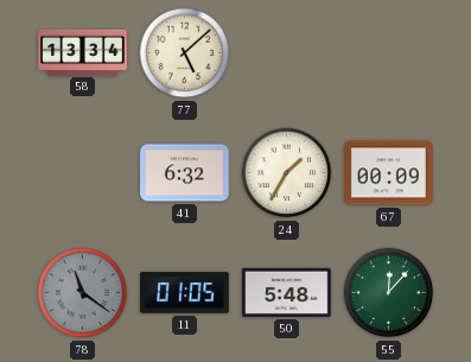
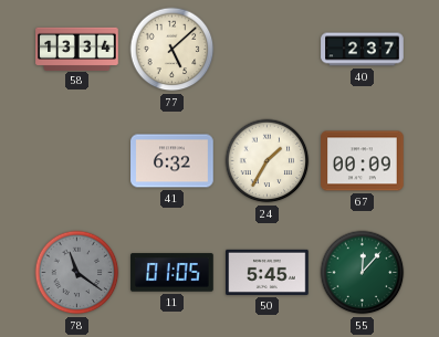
40: none -> 2:37 (363, 50)
50: 5:48 -> 5:45 (268, 272)
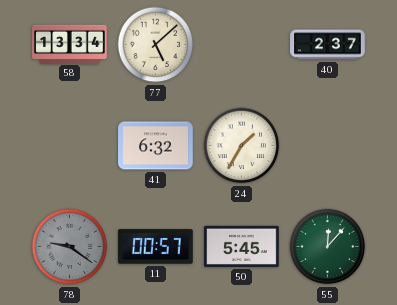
67: 00:09 -> none (363, 161)
78: 11:21 -> 9:21 (70, 247)
11: 01:05 -> 00:57 (156, 247)
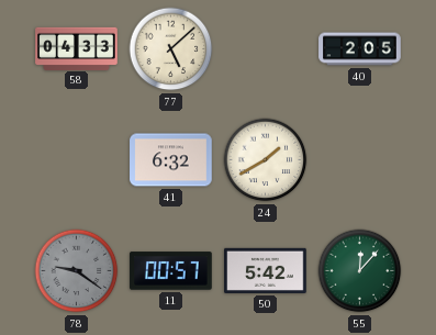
58: 13:34 -> 04:33 (77, 48)
40: 2:37 -> 2:05 (360, 49)
24: 1:35 -> 1:40 (266, 160)
50: 5:45 -> 5:42 (266, 270)
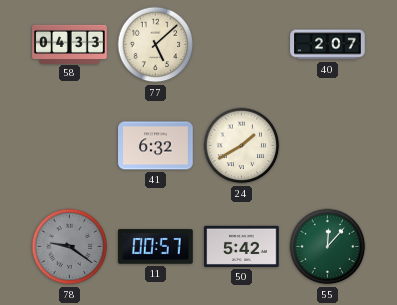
40: 2:05 -> 2:07 (328, 45)
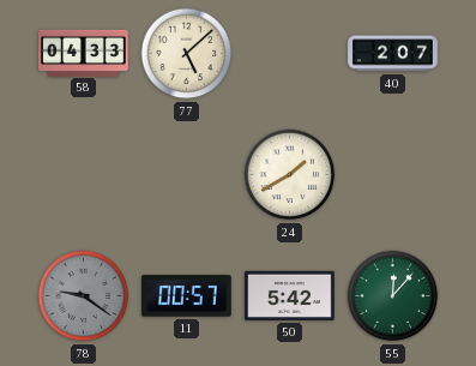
41: 6:32 -> none (156, 146)
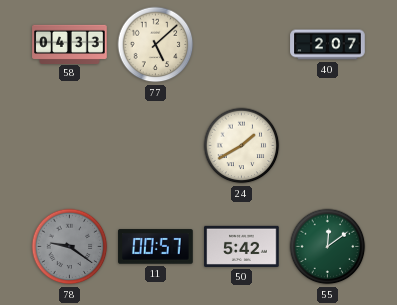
55: 12:07 -> 12:09 (328, 247)
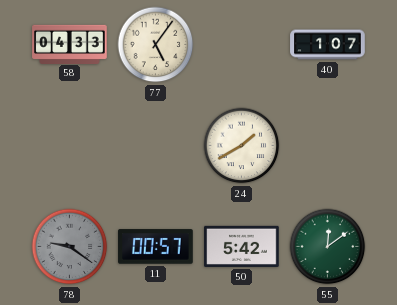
77: 5:08 -> 5:06 (156, 45)
40: 2:07 -> 1:07 (328, 45)
